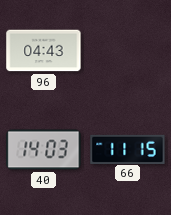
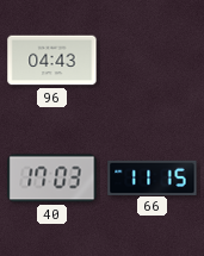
40: 14:03 -> 17:03 (52, 179)
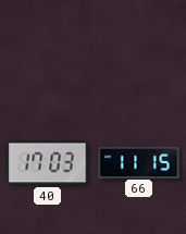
96: 04:43 -> none (52, 61)
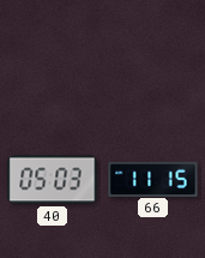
40: 17:03 -> 05:03 (53, 180)
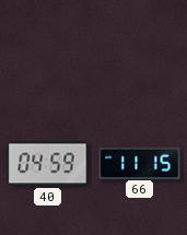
40: 05:03 -> 04:59 (48, 164)
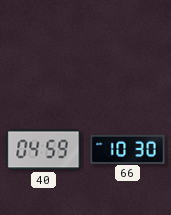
66: 11:15 -> 10:30 (128, 149)
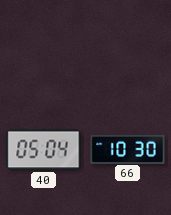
40: 04:59 -> 05:04 (44, 150)
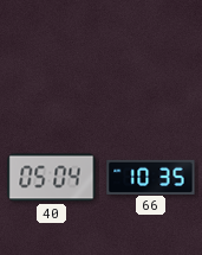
66: 10:30 -> 10:35 (151, 177)
